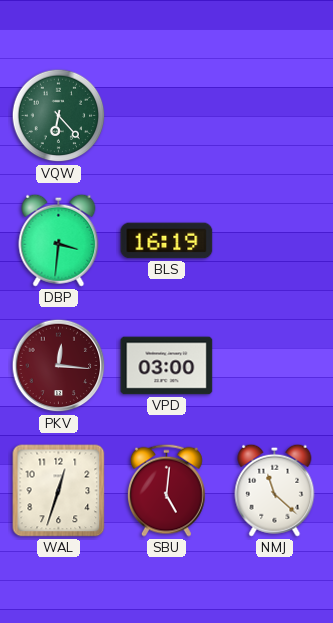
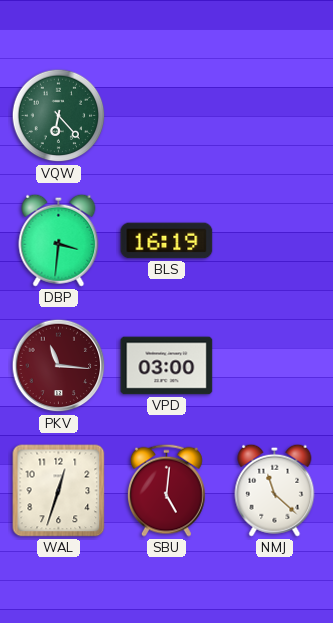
PKV: 12:16 -> 11:16 (59, 366)
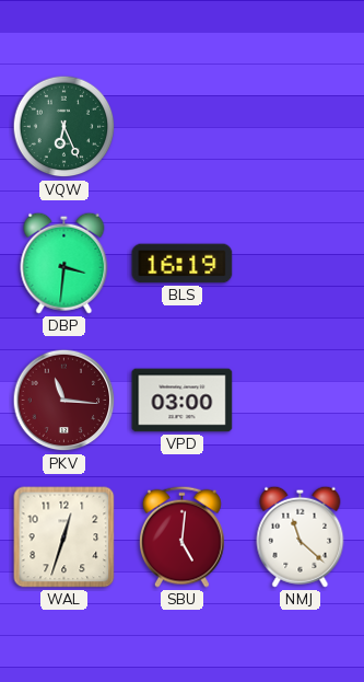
VQW: 6:23 -> 6:26 (64, 127)
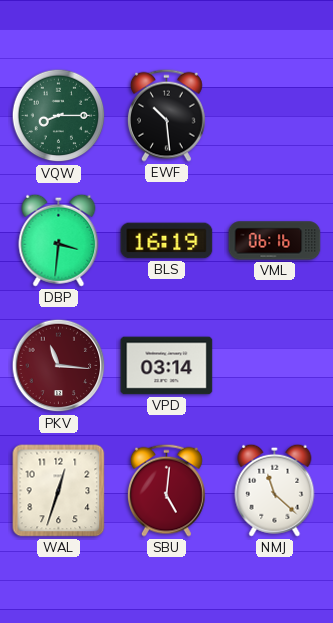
VQW: 6:26 -> 8:15 (59, 116)
EWF: none -> 10:29 (167, 115)
VML: none -> 06:16 (275, 241)
VPD: 03:00 -> 03:14 (167, 366)
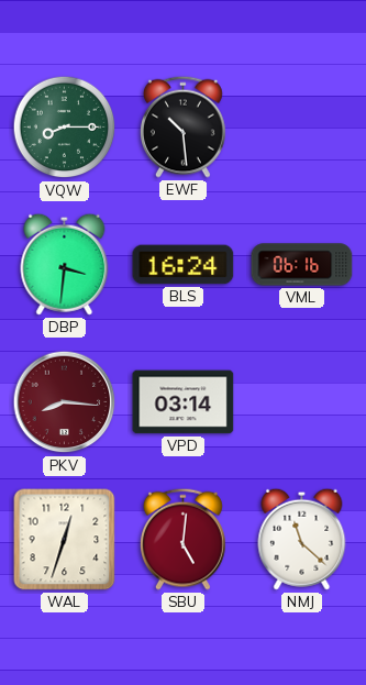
BLS: 16:19 -> 16:24 (184, 265)
PKV: 11:16 -> 8:16 (65, 402)
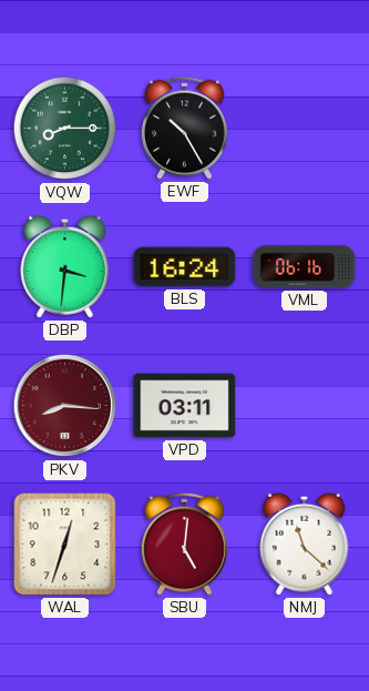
EWF: 10:29 -> 10:25 (185, 128)
VPD: 03:14 -> 03:11 (185, 406)
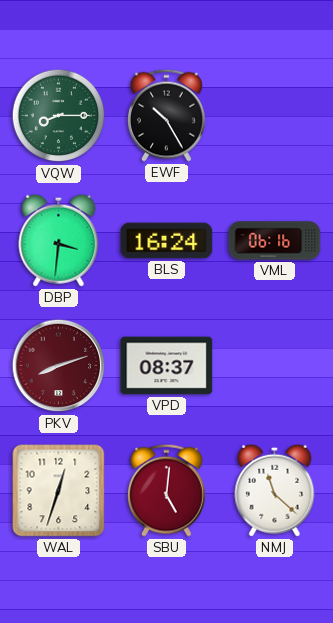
PKV: 8:16 -> 8:12 (59, 366)
VPD: 03:11 -> 08:37 (167, 366)
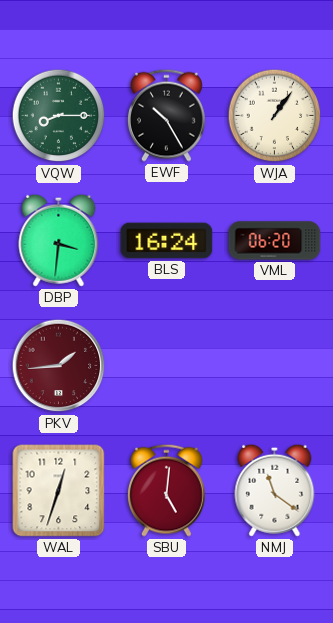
WJA: none -> 1:06 (275, 116)
VML: 06:16 -> 06:20 (275, 241)
PKV: 8:12 -> 1:44 (59, 366)
VPD: 08:37 -> none (167, 366)
NMJ: 11:22 -> 11:21 (275, 490)
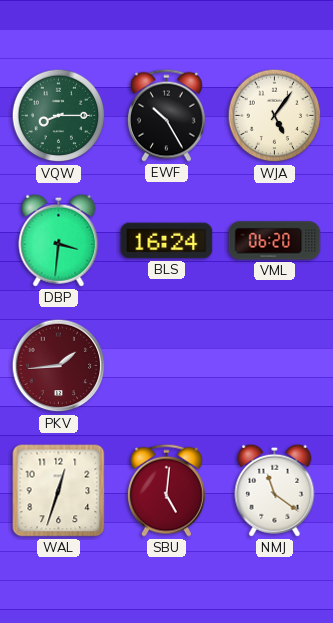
WJA: 1:06 -> 5:06 (275, 116)
